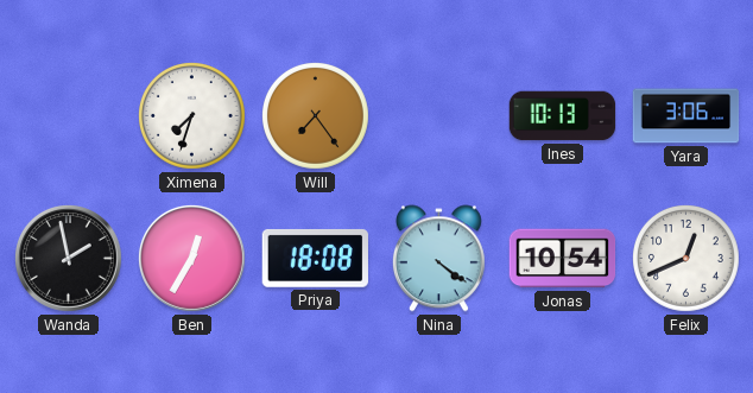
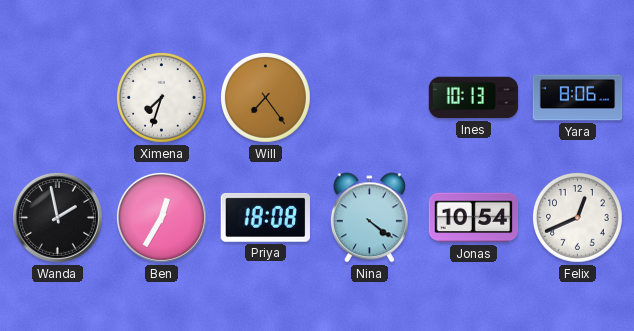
Yara: 3:06 -> 8:06 (578, 98)
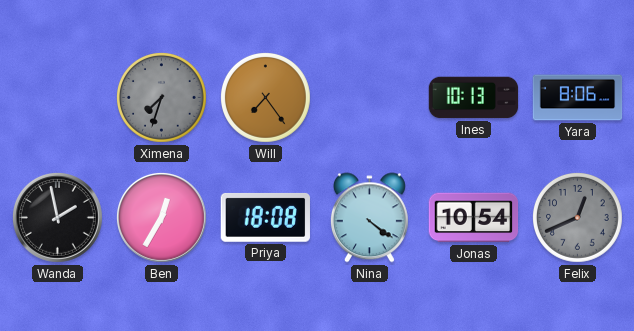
Ximena dial: white -> grey (162, 98)
Felix dial: white -> grey (578, 218)
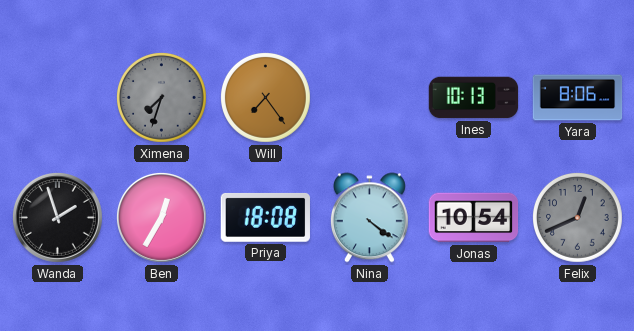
Wanda: 1:58 -> 1:57 (57, 217)
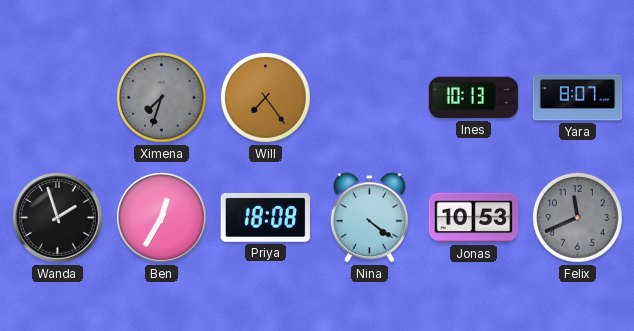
Yara: 8:06 -> 8:07 (578, 98)
Jonas: 10:54 -> 10:53 (474, 218)
Felix: 12:41 -> 11:41 (578, 218)
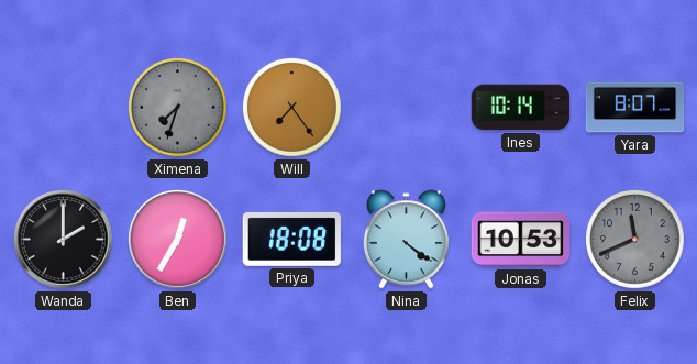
Ines: 10:13 -> 10:14 (521, 108)
Wanda: 1:57 -> 2:00 (63, 239)
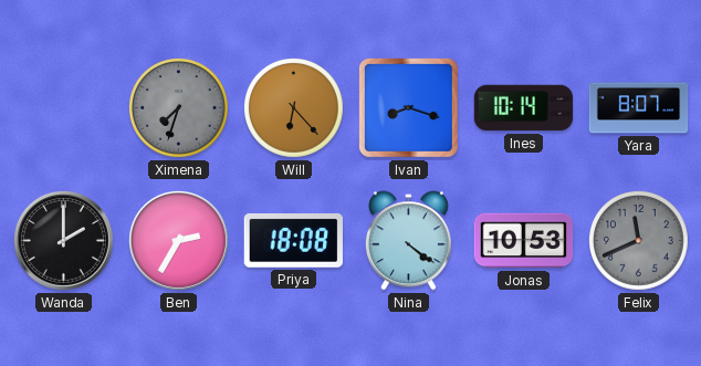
Will: 7:24 -> 6:23 (294, 108)
Ivan: none -> 8:18 (408, 107)
Ben: 12:35 -> 2:35 (178, 240)
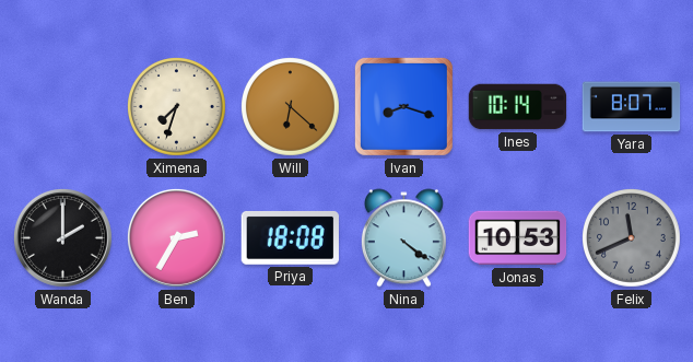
Ximena dial: grey -> cream (177, 107)
Will: 6:23 -> 6:22 (291, 107)
